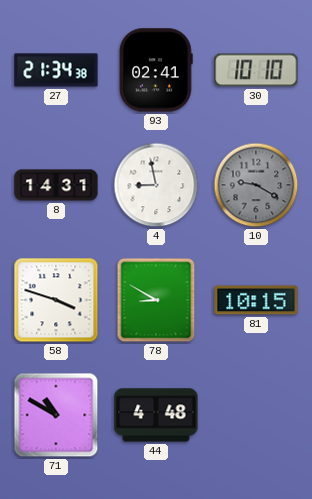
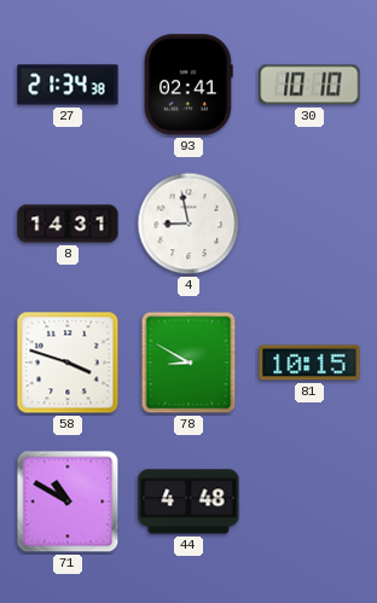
10: 9:20 -> none (256, 185)
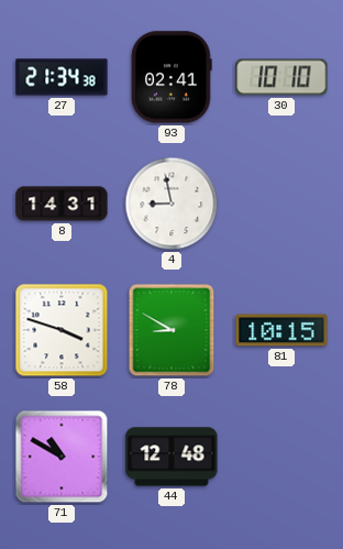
44: 4:48 -> 12:48 (171, 457)
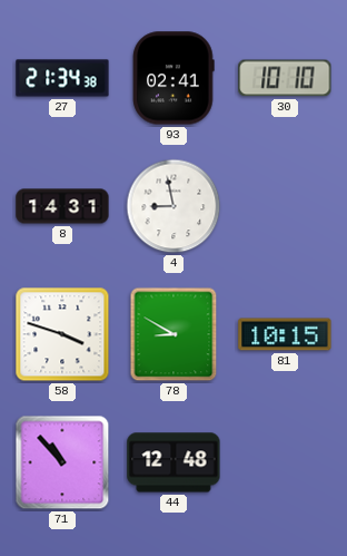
71: 10:50 -> 10:53 (62, 462)
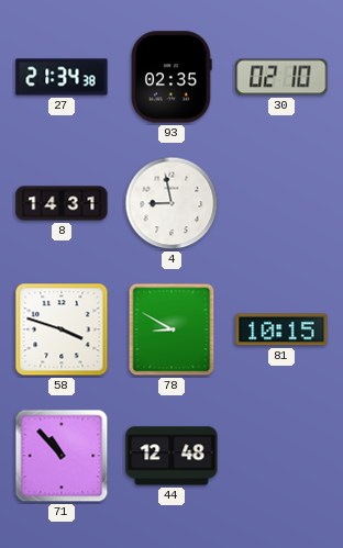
93: 02:41 -> 02:35 (171, 77)
30: 10:10 -> 02:10 (281, 77)
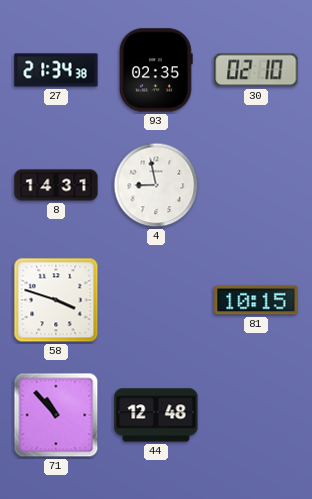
78: 8:50 -> none (171, 329)
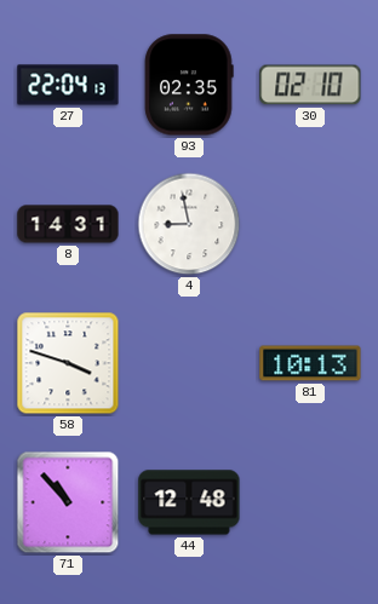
27: 21:34 -> 22:04 (68, 85)
81: 10:15 -> 10:13 (310, 363)
